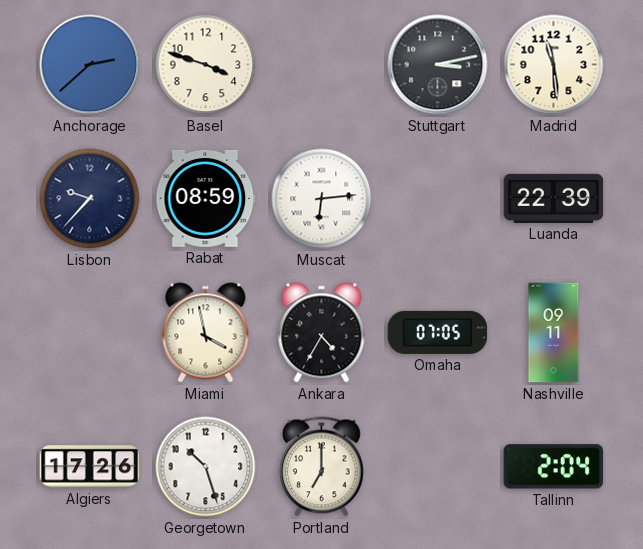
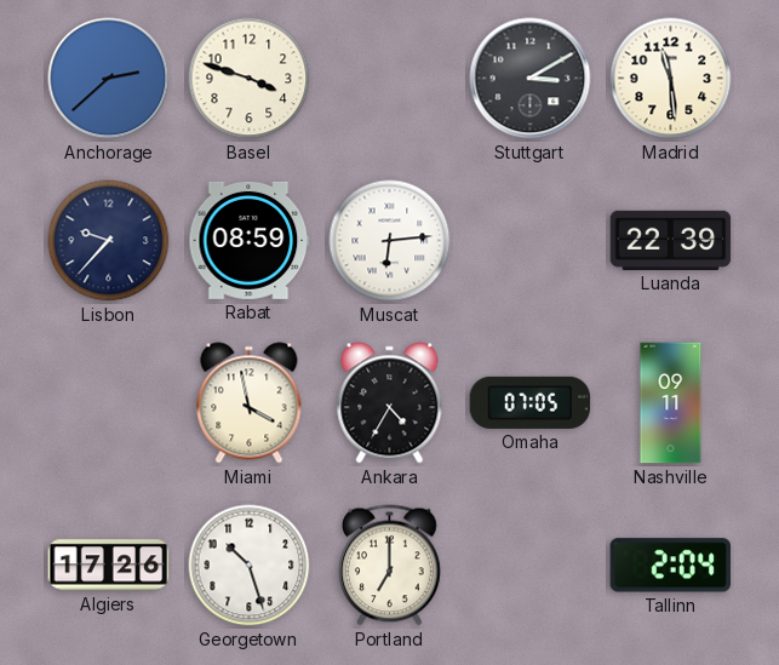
Stuttgart: 3:13 -> 3:10 (531, 79)
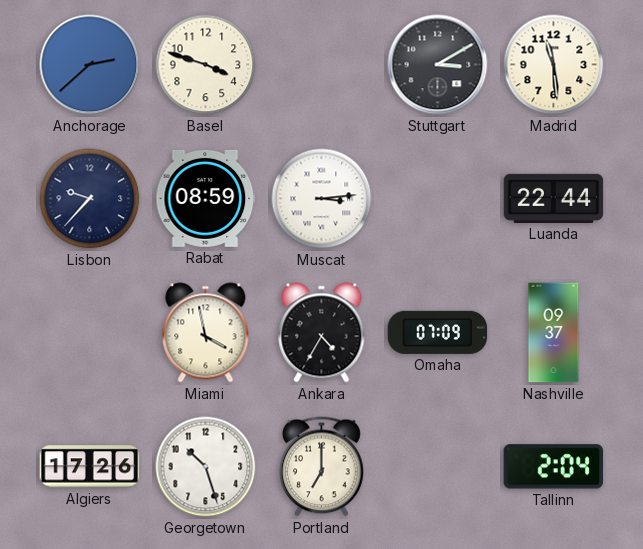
Muscat: 6:14 -> 3:14 (322, 199)
Luanda: 22:39 -> 22:44 (554, 198)
Omaha: 07:05 -> 07:09 (438, 332)
Nashville: 09:11 -> 09:37 (554, 333)
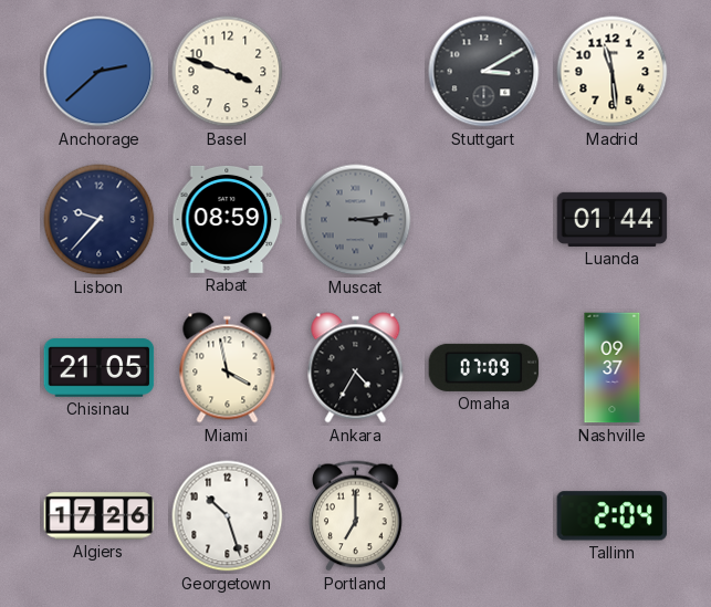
Muscat dial: white -> grey (356, 220)
Luanda: 22:44 -> 01:44 (613, 219)
Chisinau: none -> 21:05 (100, 368)
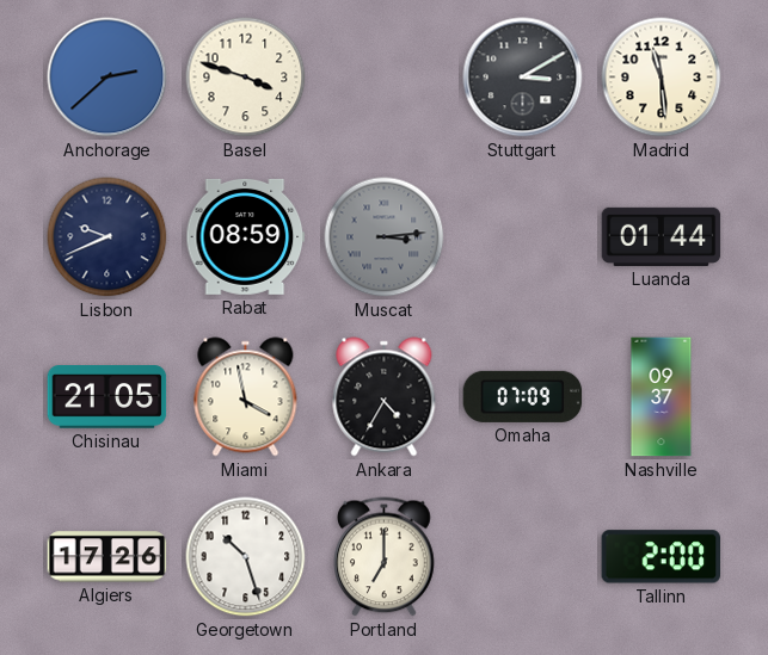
Lisbon: 9:37 -> 9:41 (107, 237)
Tallinn: 2:04 -> 2:00 (662, 557)
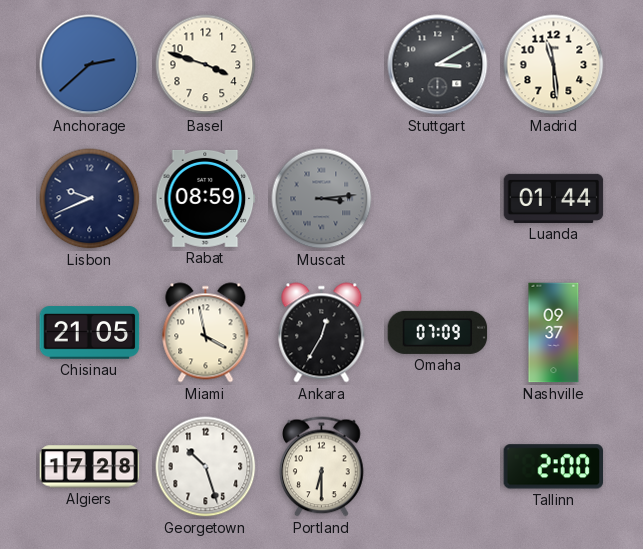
Ankara: 4:35 -> 12:35 (322, 333)
Algiers: 17:26 -> 17:28 (90, 467)
Portland: 7:00 -> 6:30 (322, 467)
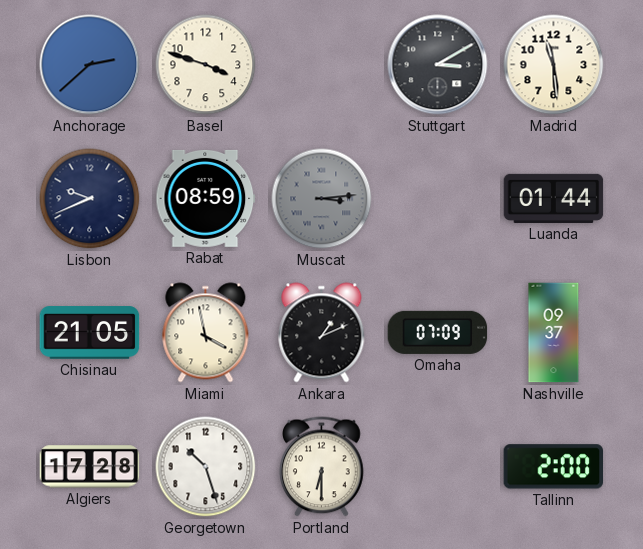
Ankara: 12:35 -> 1:11 (322, 333)
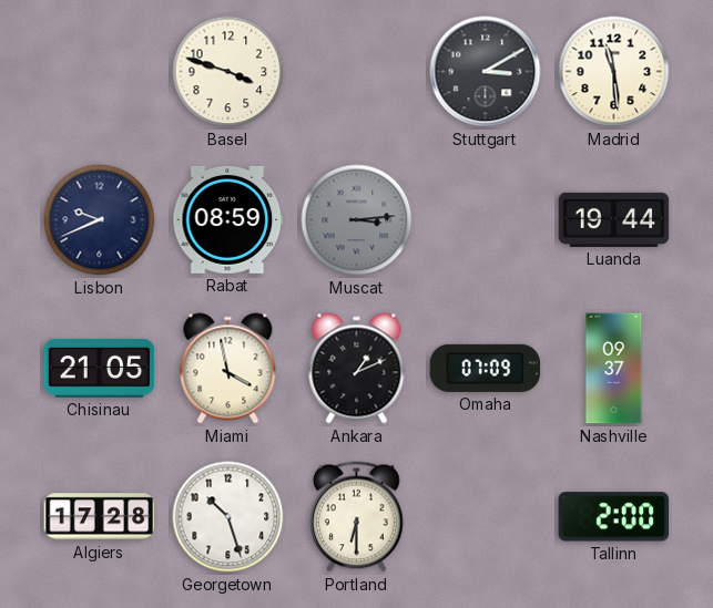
Anchorage: 2:38 -> none (90, 65)
Luanda: 01:44 -> 19:44 (614, 219)
